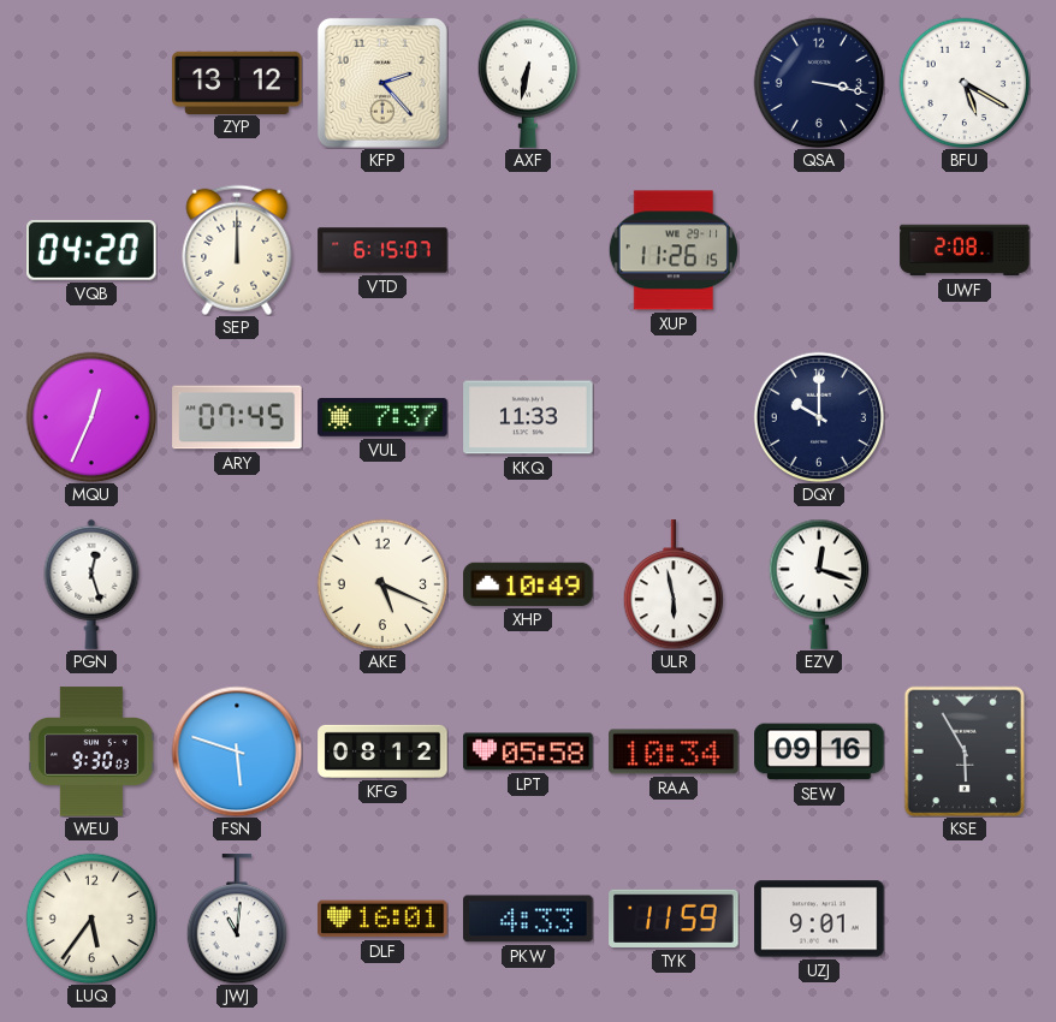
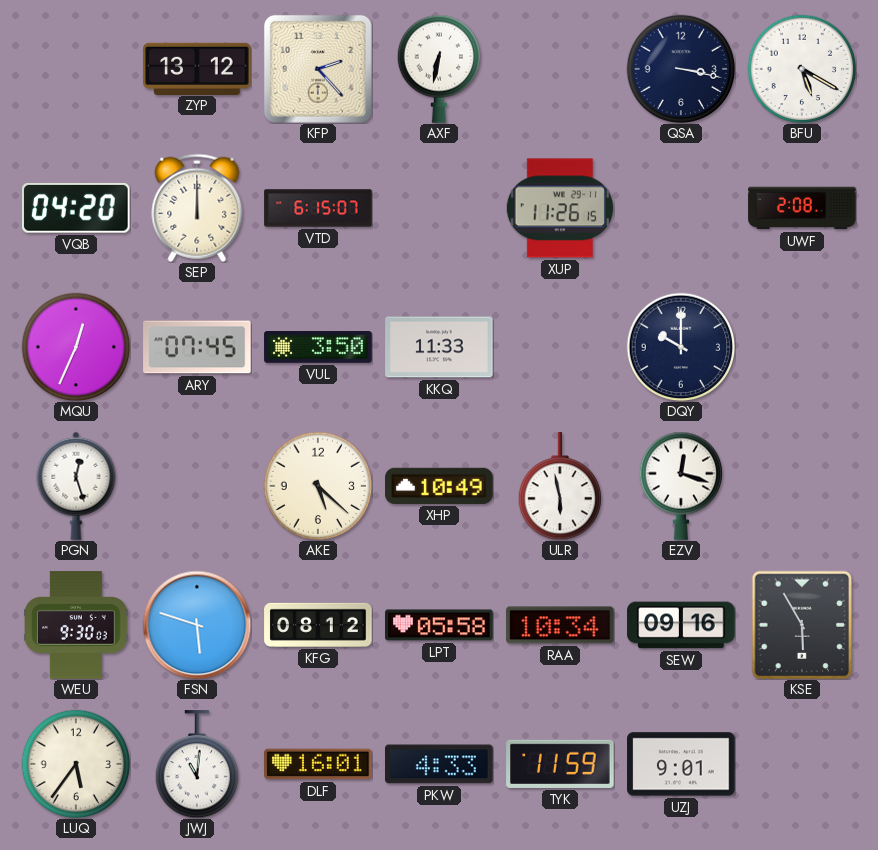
VUL: 7:37 -> 3:50 (318, 348)
AKE: 5:19 -> 5:22 (318, 486)
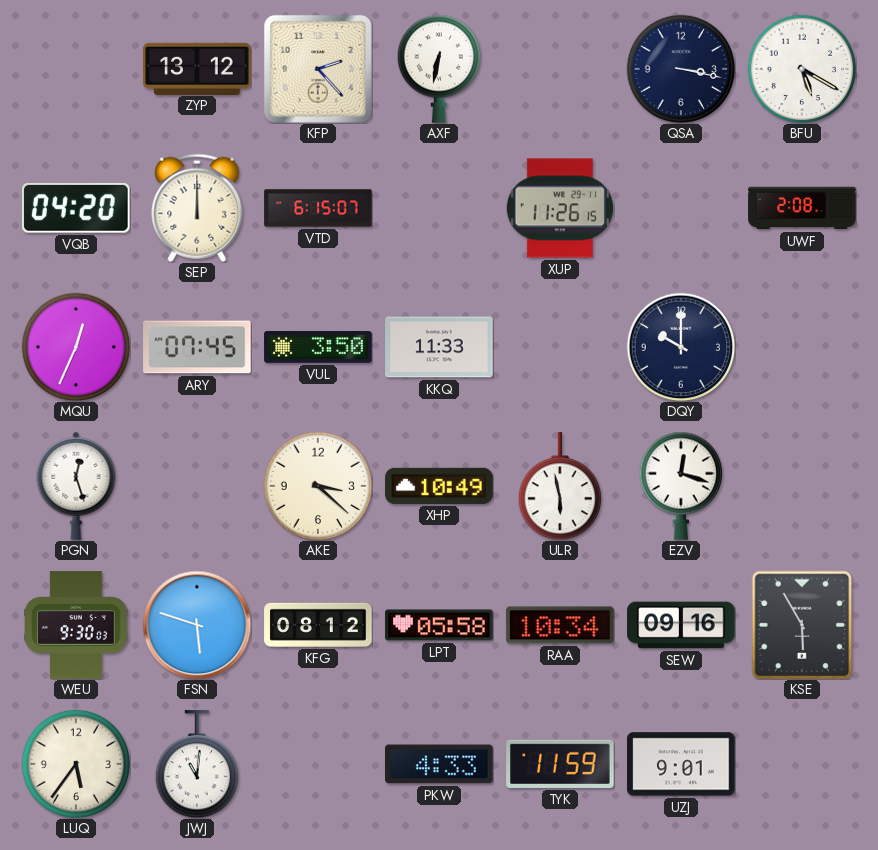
AKE: 5:22 -> 3:22 (318, 486)
DLF: 16:01 -> none (318, 764)
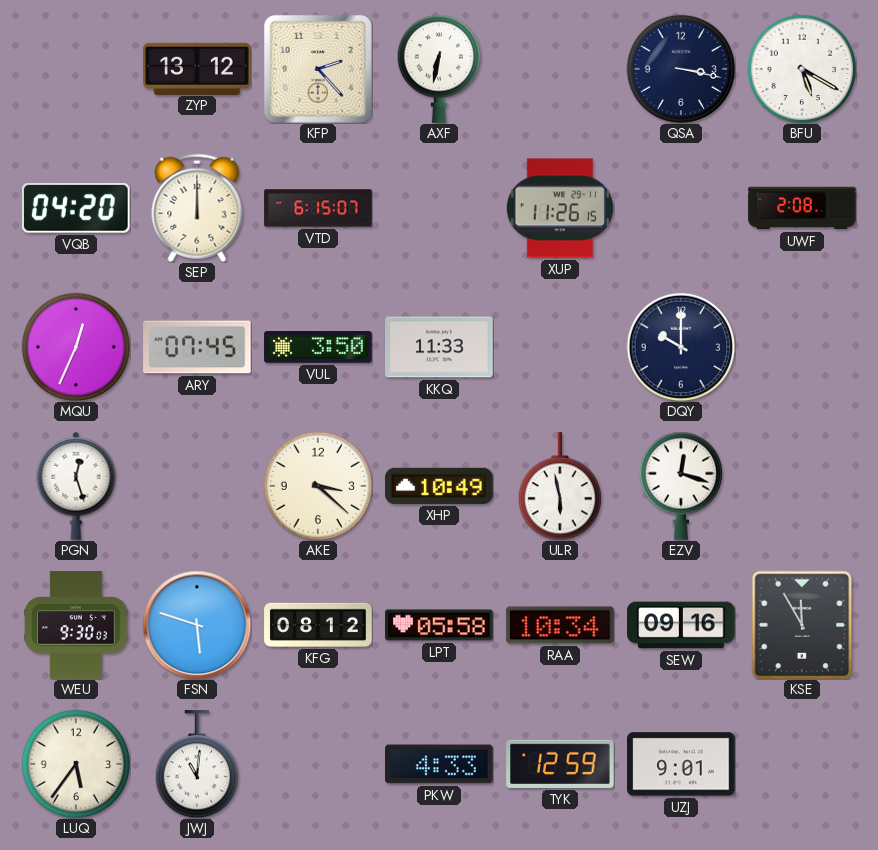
KSE: 5:55 -> 11:55 (802, 625)
TYK: 11:59 -> 12:59 (560, 764)
